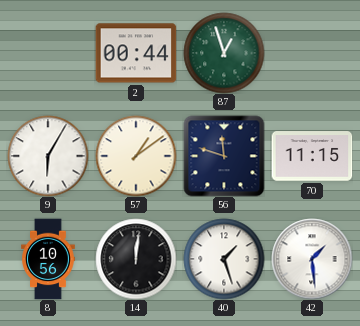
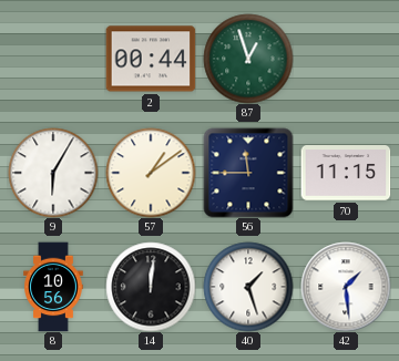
56: 11:48 -> 11:45 (248, 173)
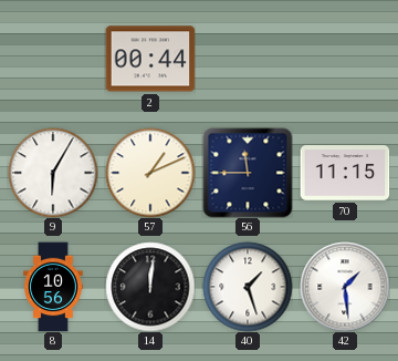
87: 12:57 -> none (248, 59)
57: 1:09 -> 1:11 (150, 173)
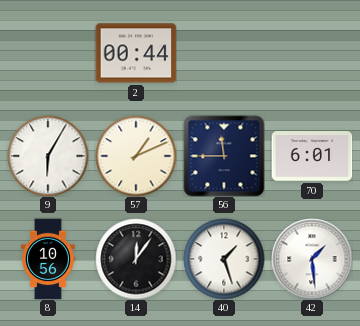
70: 11:15 -> 6:01 (312, 156)
14: 12:01 -> 12:06 (136, 259)
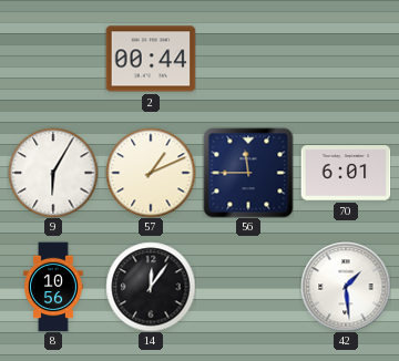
40: 1:27 -> none (224, 259)
